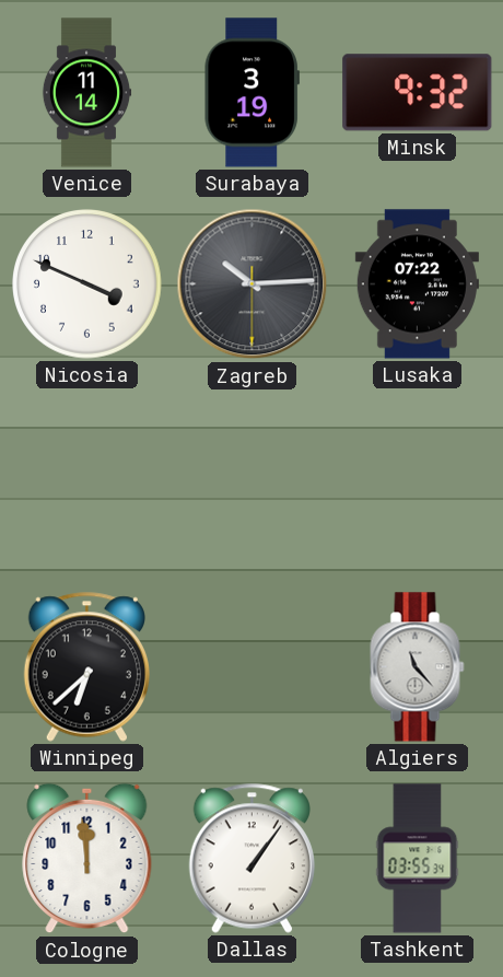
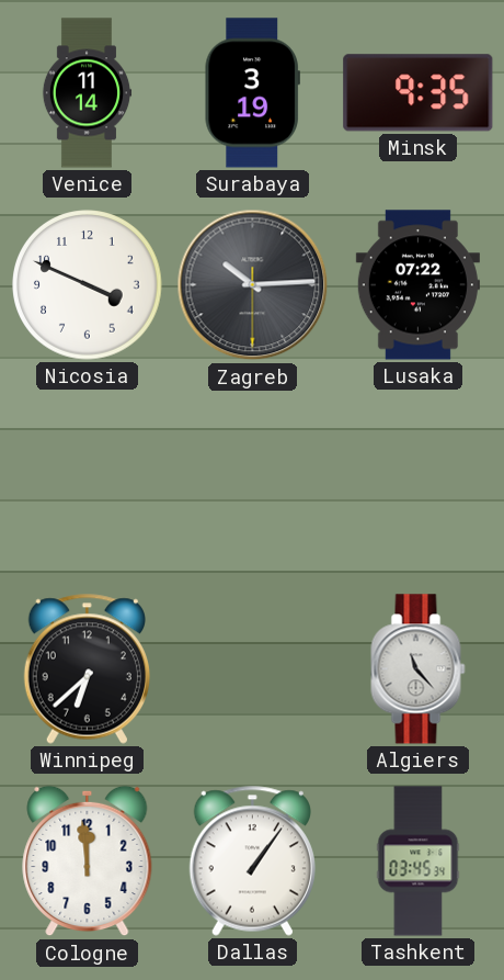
Minsk: 9:32 -> 9:35 (419, 93)
Tashkent: 03:55 -> 03:45 (419, 861)
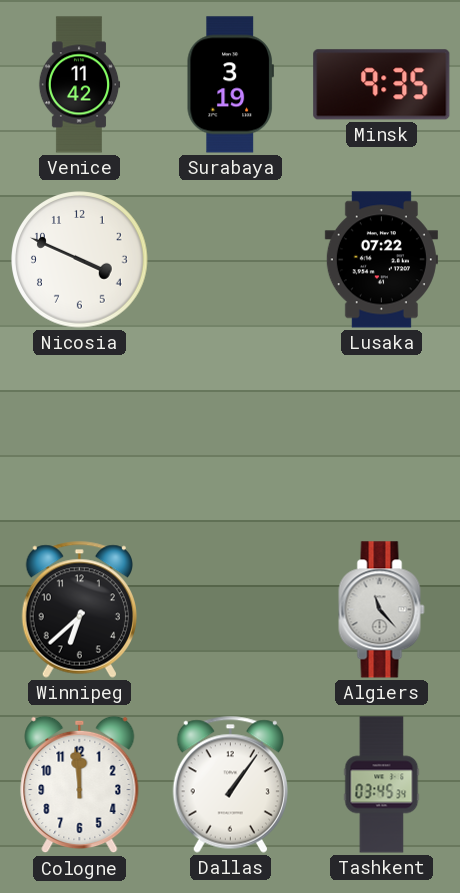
Venice: 11:14 -> 11:42 (79, 85)
Zagreb: 10:14 -> none (253, 285)
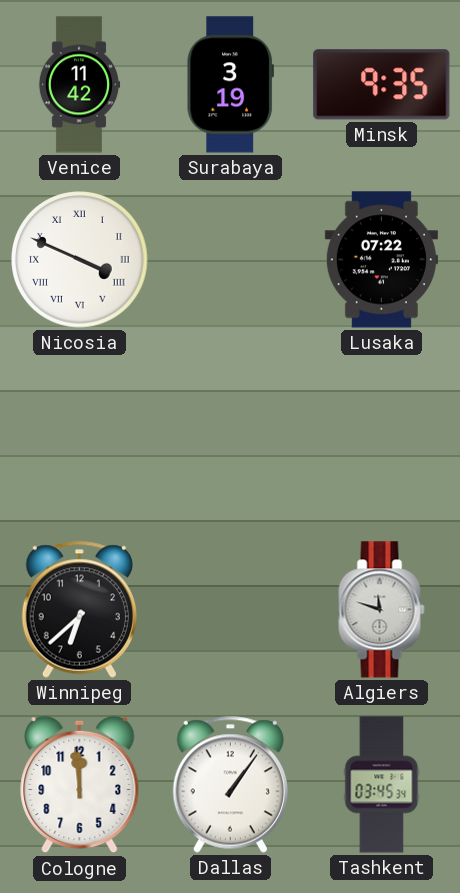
Nicosia numerals: Arabic -> Roman (80, 260)
Algiers: 11:23 -> 11:48 (382, 610)
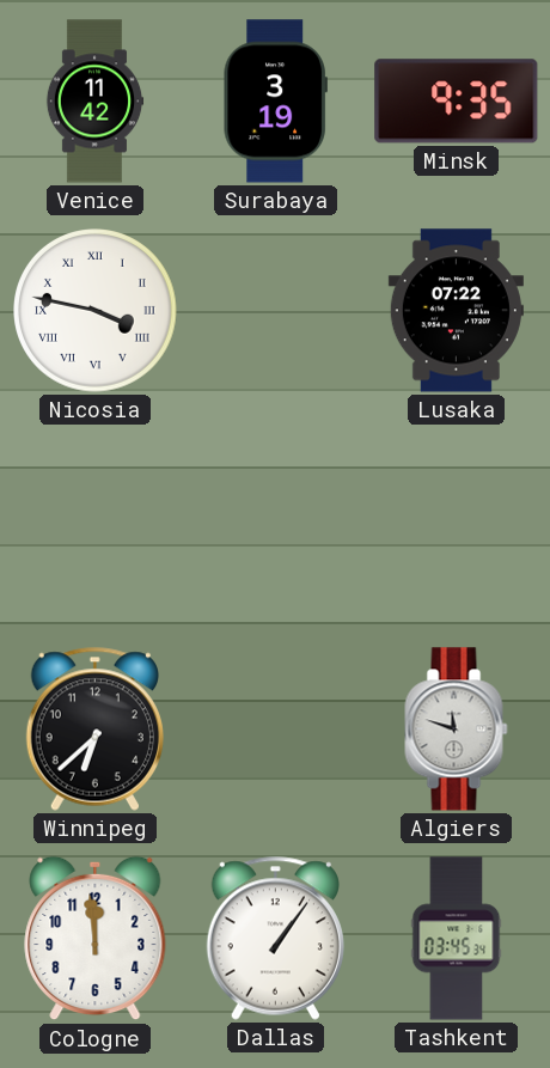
Nicosia: 3:49 -> 3:47 (96, 311)
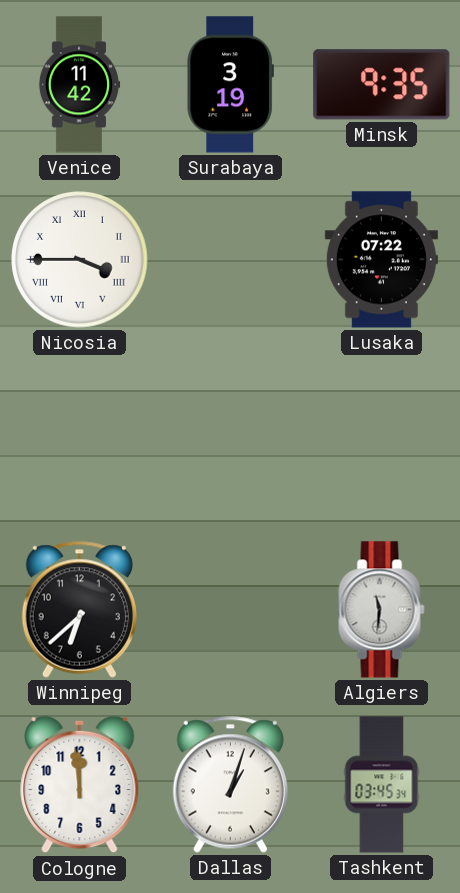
Nicosia: 3:47 -> 3:45 (80, 260)
Algiers: 11:48 -> 11:31 (382, 610)
Dallas: 1:06 -> 1:03 (230, 784)
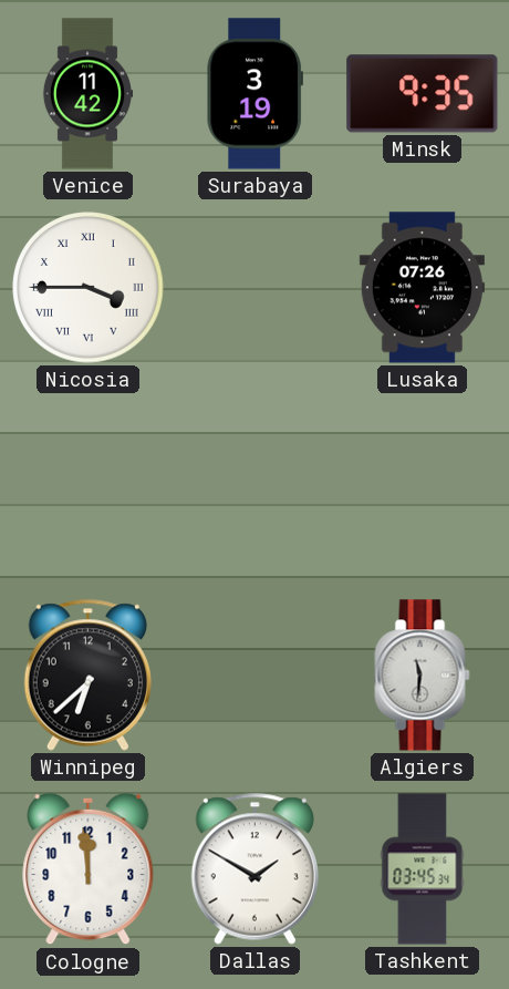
Lusaka: 07:22 -> 07:26 (422, 288)
Dallas: 1:03 -> 1:50 (254, 868)
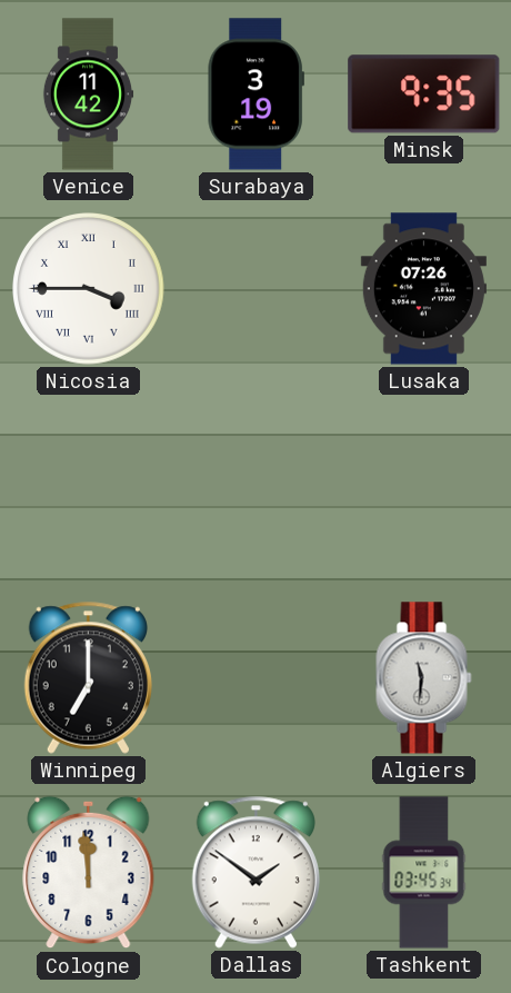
Winnipeg: 6:38 -> 7:00 (88, 677)
Dallas: 1:50 -> 1:51 (255, 872)
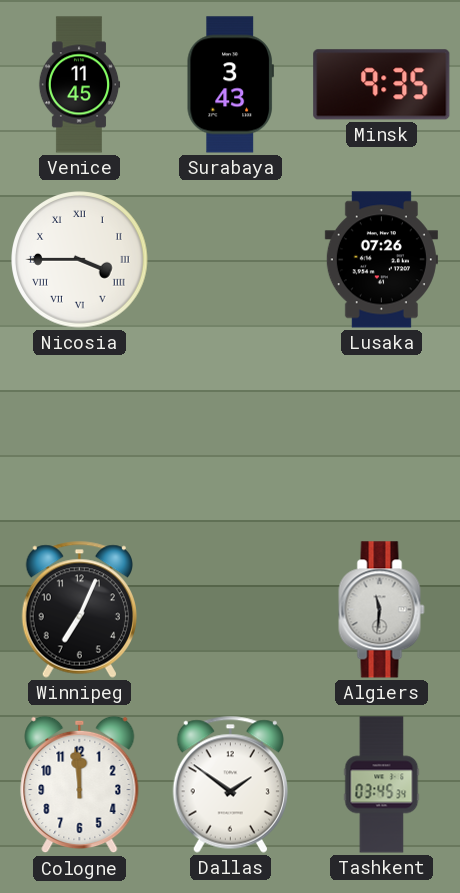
Venice: 11:42 -> 11:45 (79, 85)
Surabaya: 3:19 -> 3:43 (230, 85)
Winnipeg: 7:00 -> 7:04 (79, 609)
